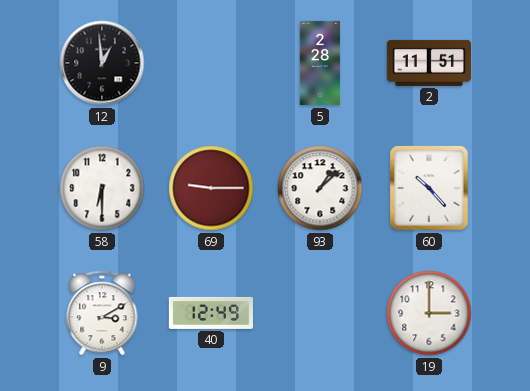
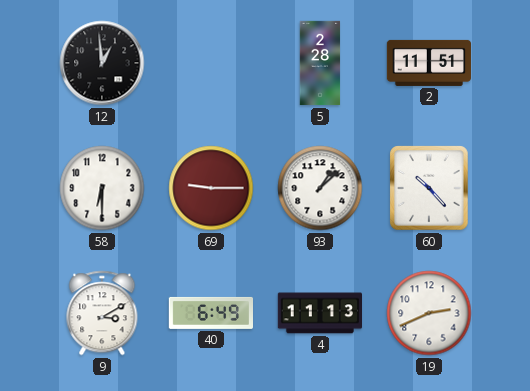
40: 12:49 -> 6:49 (210, 313)
4: none -> 11:13 (319, 313)
19: 3:00 -> 2:41 (429, 313)
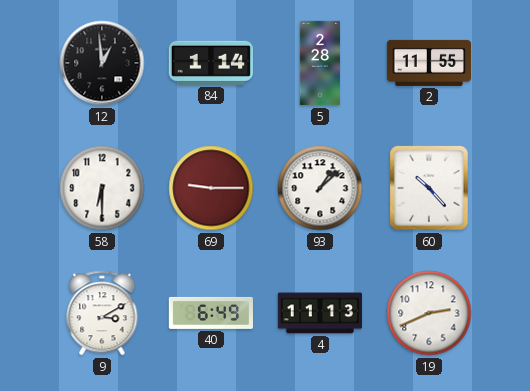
84: none -> 1:14 (211, 63)
2: 11:51 -> 11:55 (429, 63)
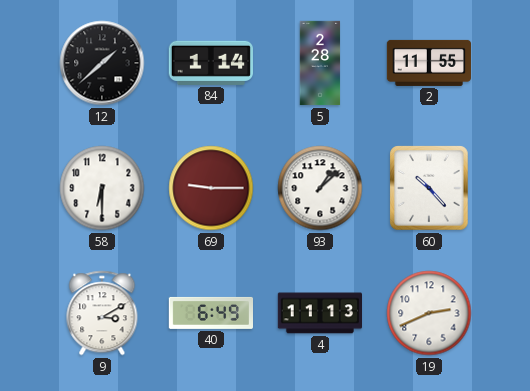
12: 12:59 -> 1:38 (102, 63)
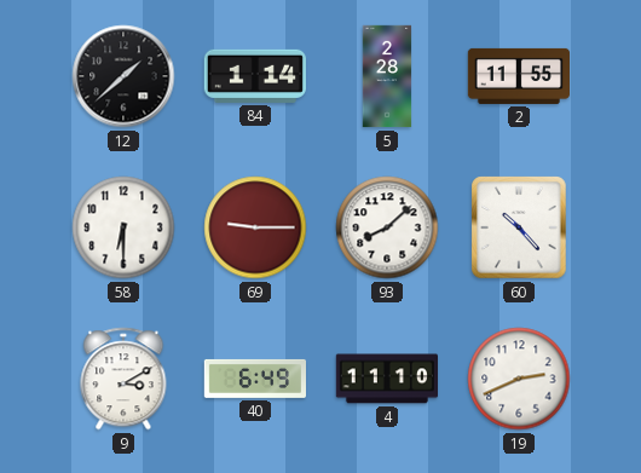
93: 1:08 -> 8:08 (387, 227)
4: 11:13 -> 11:10 (386, 379)
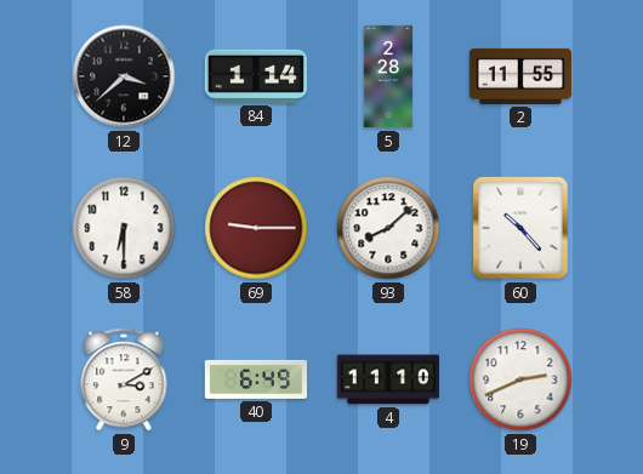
12: 1:38 -> 3:38 (124, 76)
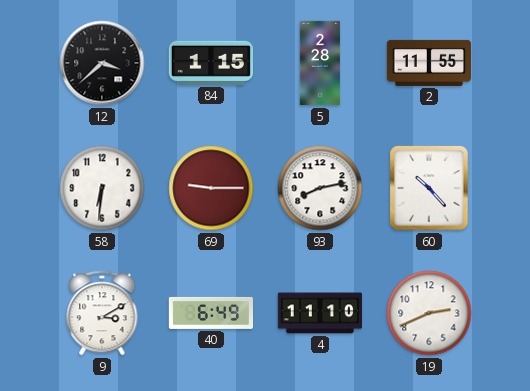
84: 1:14 -> 1:15 (211, 63)
58: 6:30 -> 6:31 (102, 188)
93: 8:08 -> 8:13 (320, 188)
